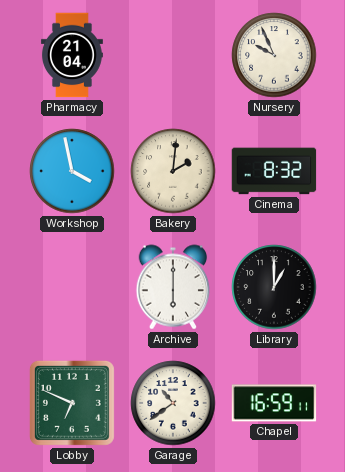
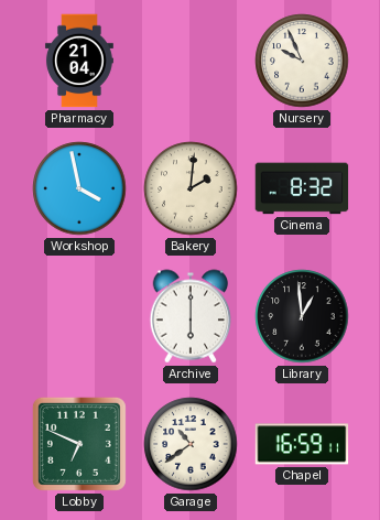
Library: 1:00 -> 12:59 (302, 316)
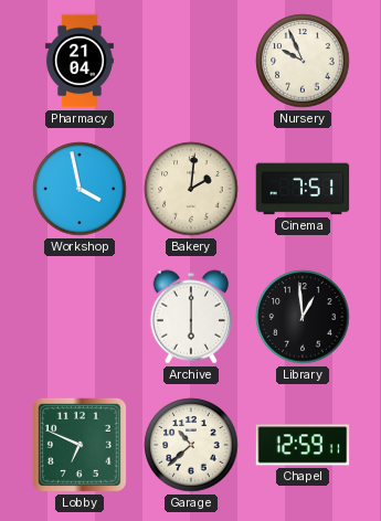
Cinema: 8:32 -> 7:51 (303, 189)
Garage: 10:39 -> 10:38 (191, 445)
Chapel: 16:59 -> 12:59 (303, 445)
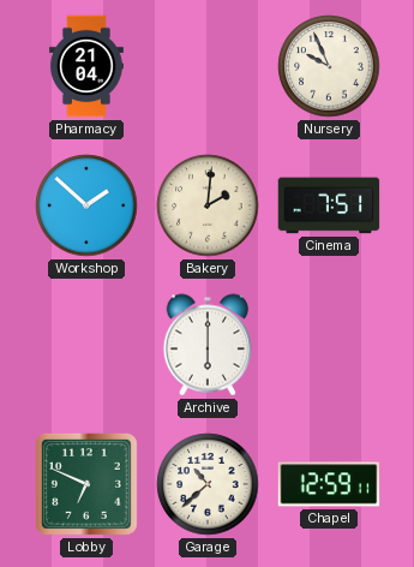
Workshop: 3:58 -> 1:52 (86, 205)
Library: 12:59 -> none (303, 317)
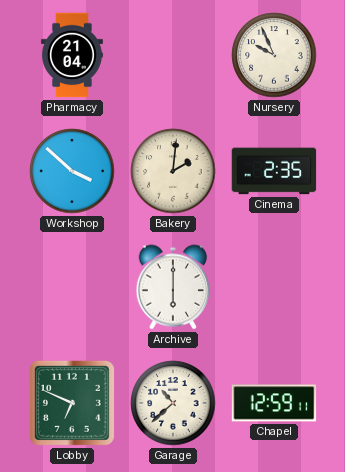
Workshop: 1:52 -> 3:52 (72, 171)
Cinema: 7:51 -> 2:35 (274, 171)
